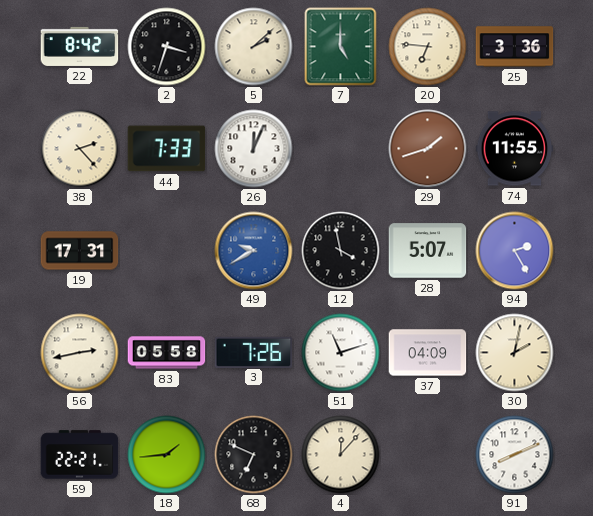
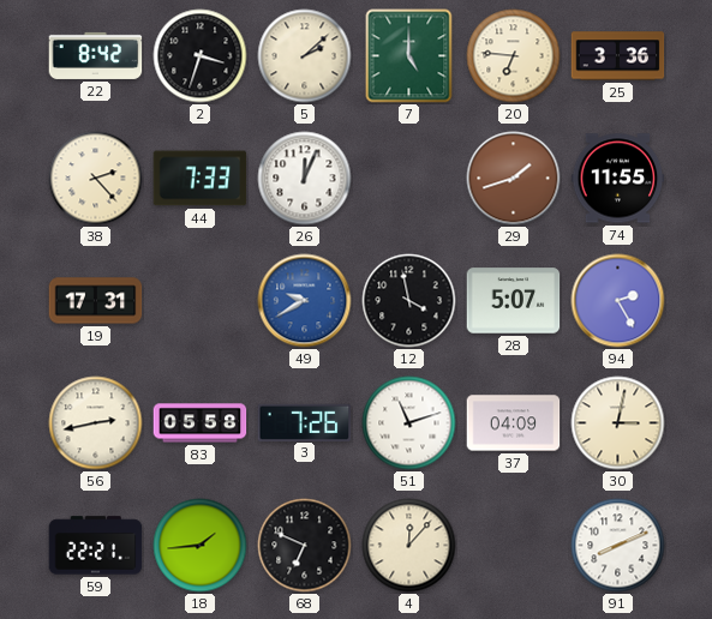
30: 2:02 -> 3:02 (618, 423)
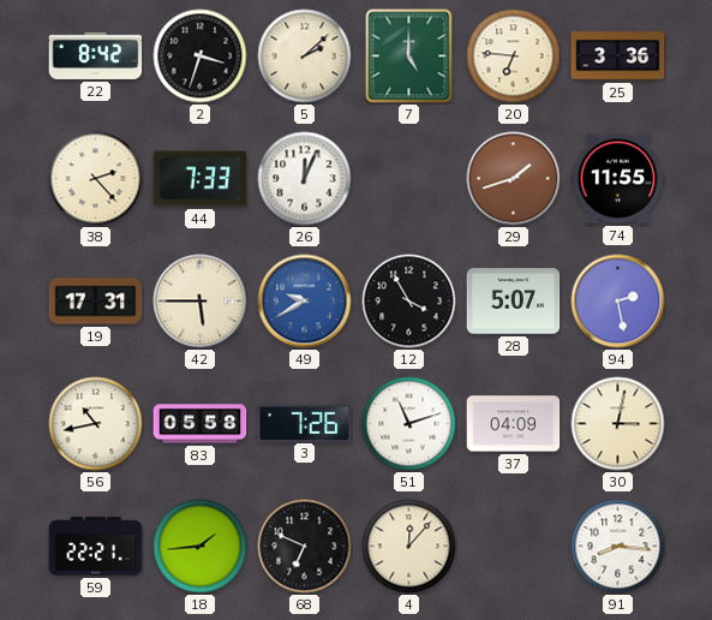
42: none -> 5:45 (201, 302)
12: 3:58 -> 3:55 (409, 302)
94: 2:25 -> 2:28 (618, 302)
56: 2:43 -> 10:43 (96, 424)
91: 8:11 -> 8:16 (618, 547)
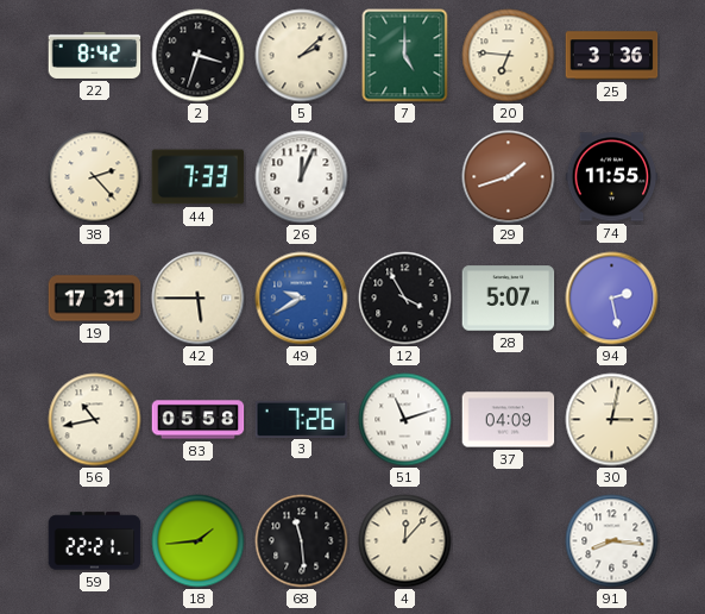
68: 6:49 -> 11:29 (302, 541)
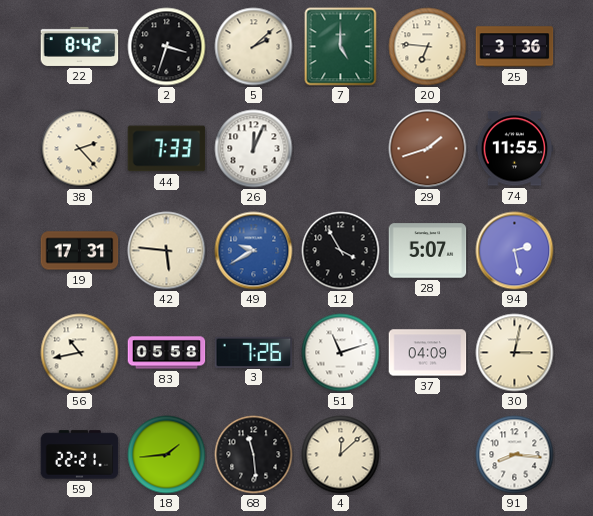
42: 5:45 -> 5:46 (167, 251)
4: 12:07 -> 12:08 (341, 455)
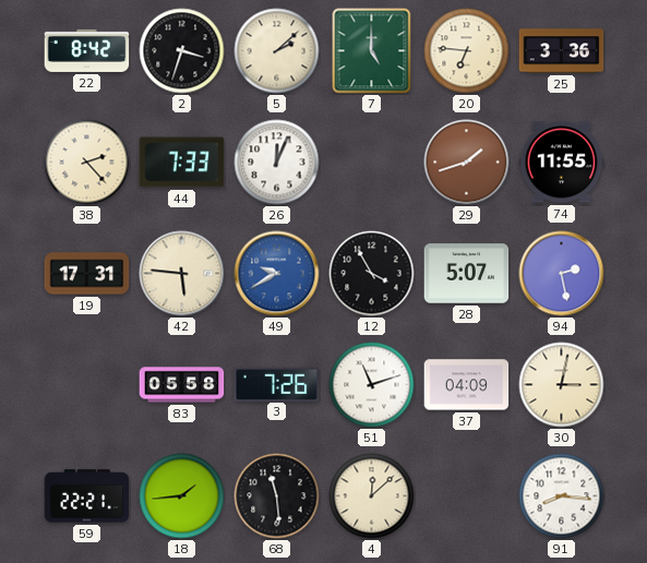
56: 10:43 -> none (80, 353)
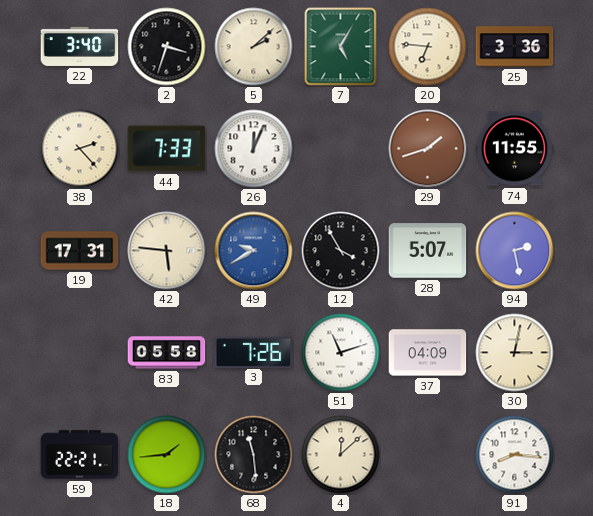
22: 8:42 -> 3:40 (80, 46)
7: 5:00 -> 5:05 (341, 47)
